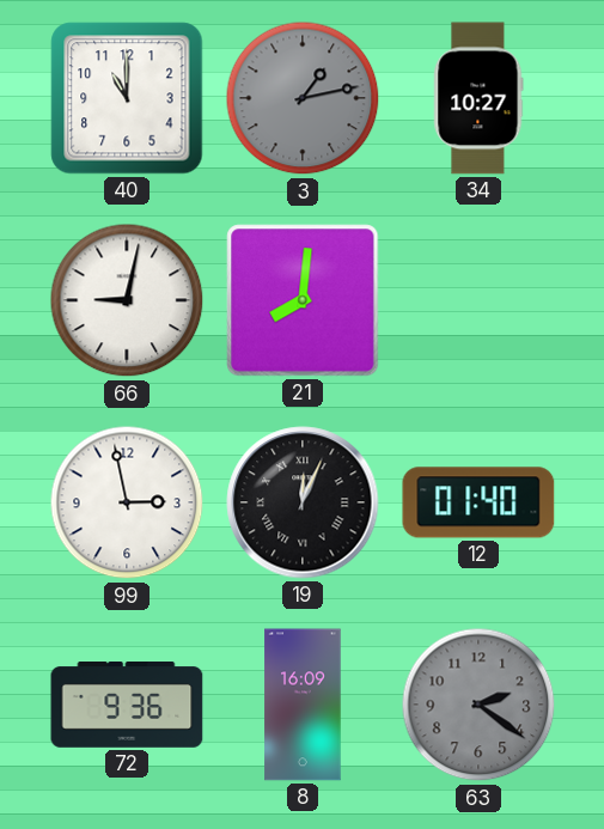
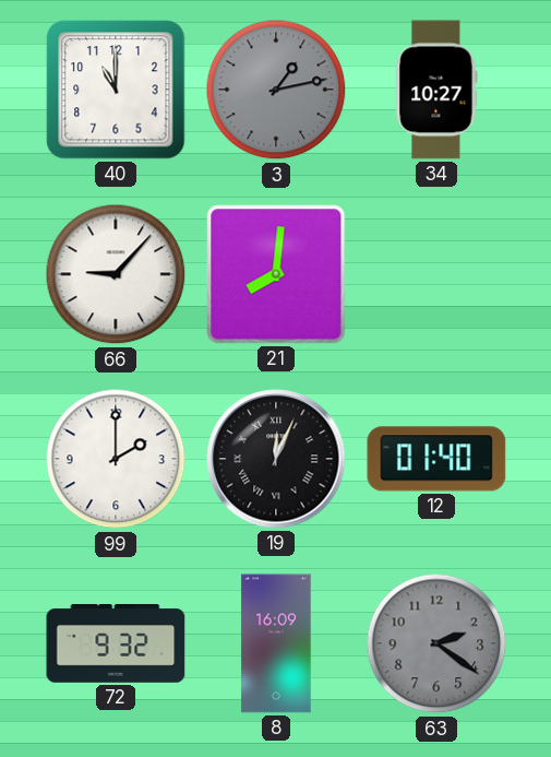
66: 9:02 -> 9:07 (116, 274)
99: 2:58 -> 2:00 (116, 459)
72: 9:36 -> 9:32 (116, 644)
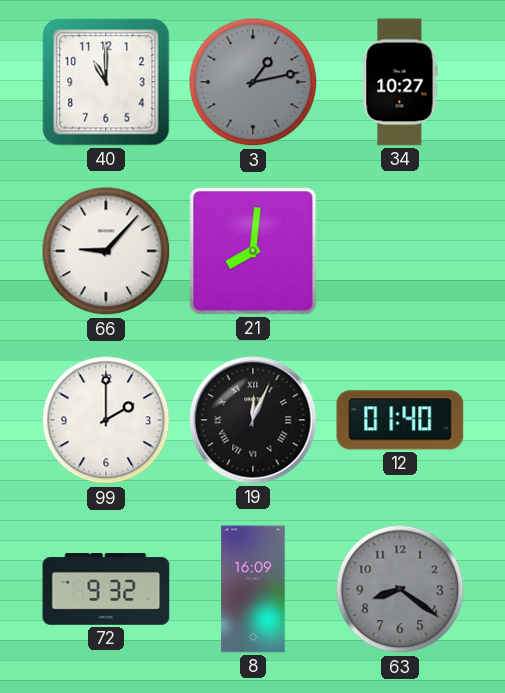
63: 2:21 -> 8:21 (400, 589)
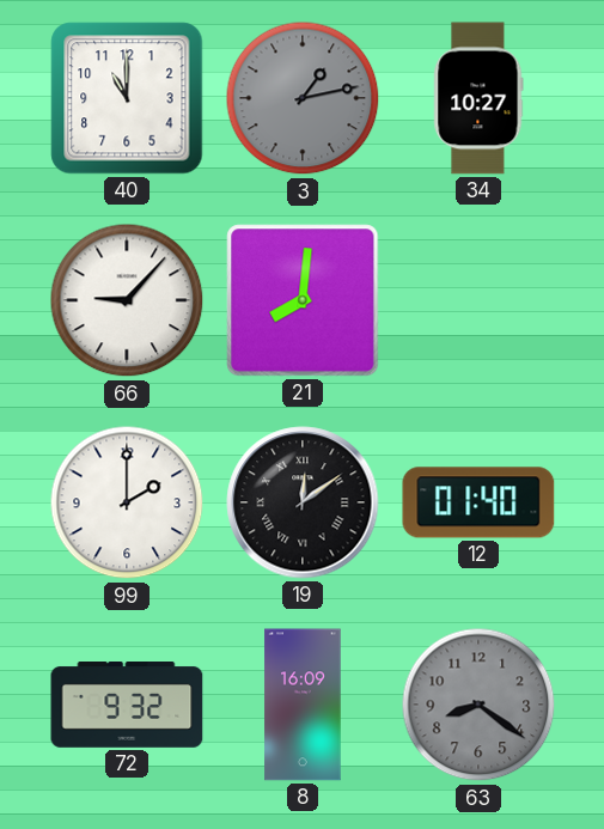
19: 12:04 -> 12:09 (303, 502)
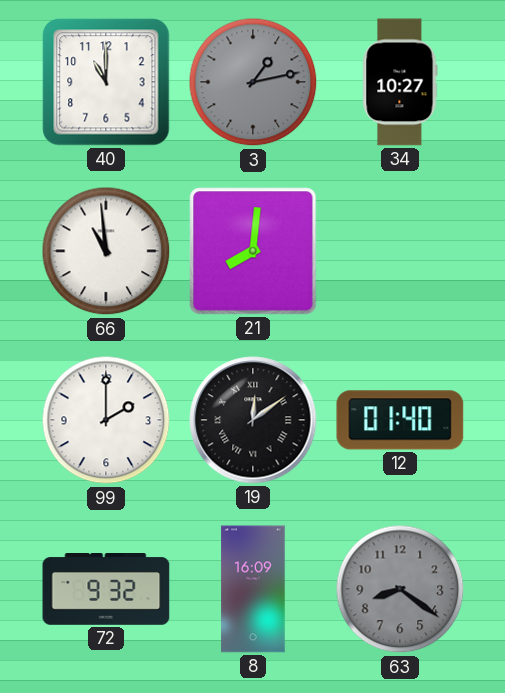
66: 9:07 -> 10:59 (106, 251)
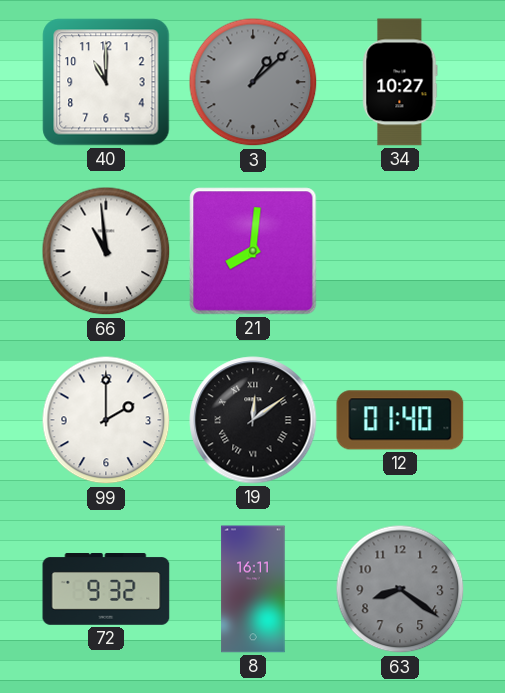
3: 1:13 -> 1:08 (253, 82)
8: 16:09 -> 16:11 (253, 589)
